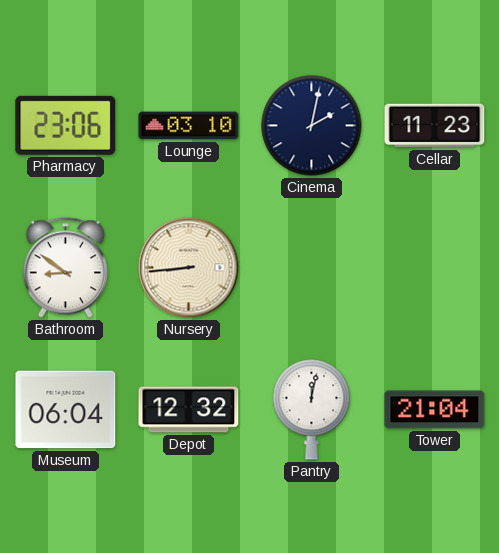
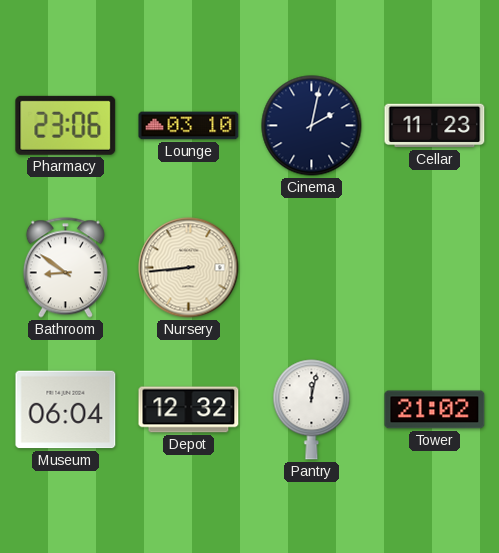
Tower: 21:04 -> 21:02 (435, 410)
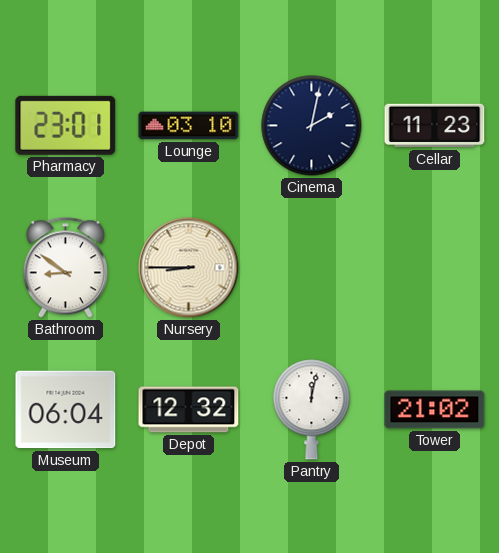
Pharmacy: 23:06 -> 23:01 (66, 125)
Nursery: 8:44 -> 8:45 (189, 268)
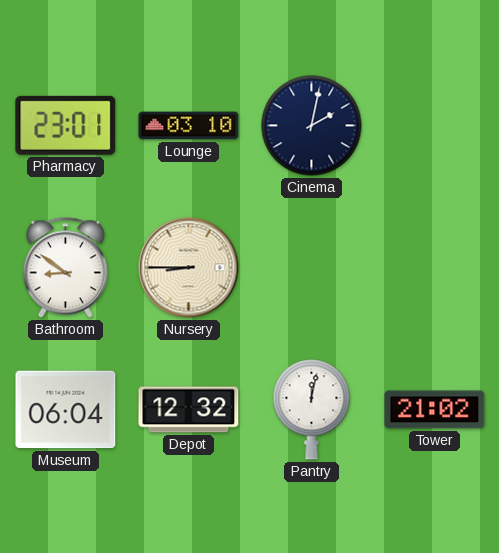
Cellar: 11:23 -> none (435, 126)
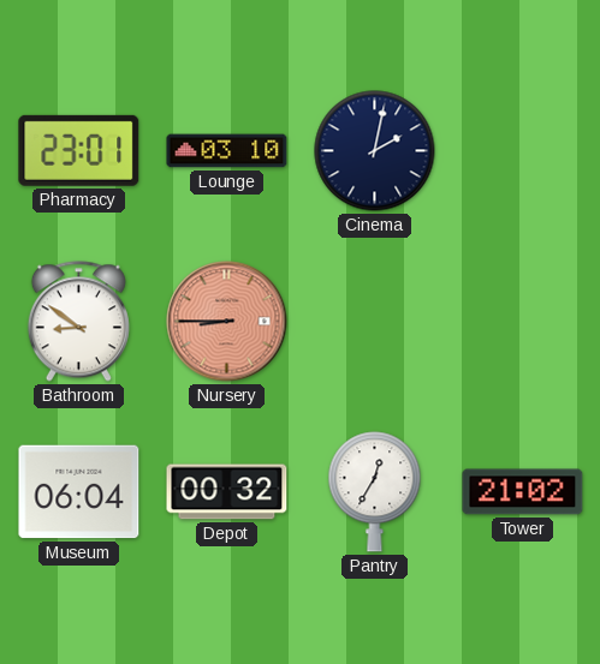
Nursery dial: cream -> salmon (227, 322)
Depot: 12:32 -> 00:32 (227, 492)
Pantry: 12:02 -> 12:35 (375, 492)
